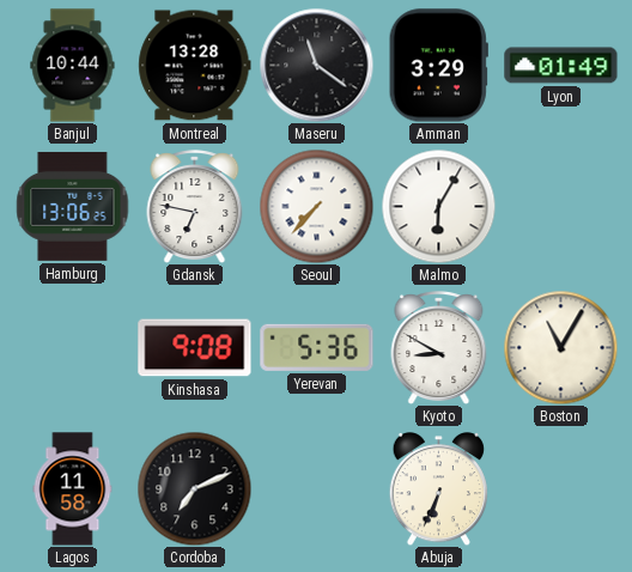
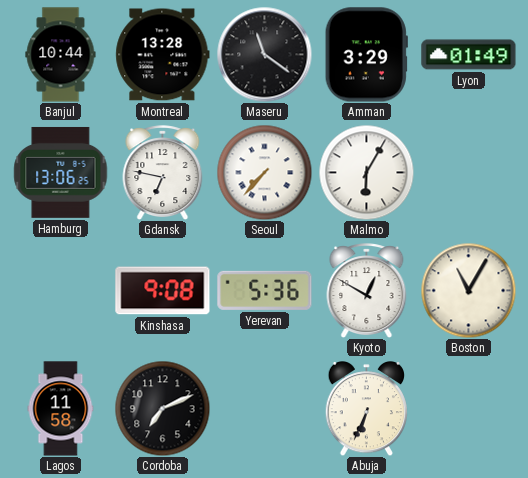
Kyoto: 8:50 -> 12:50 (367, 291)
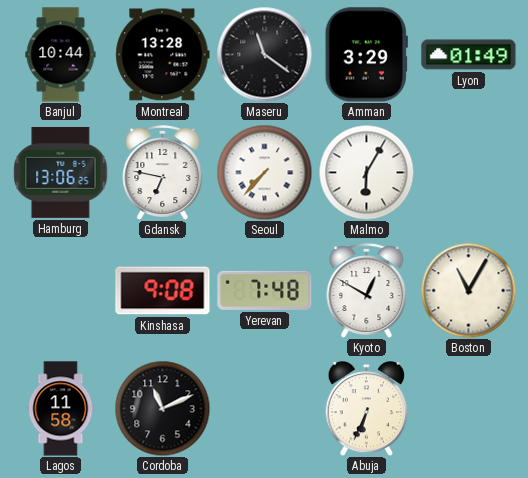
Yerevan: 5:36 -> 7:48 (265, 290)
Cordoba: 7:11 -> 11:11 (162, 408)
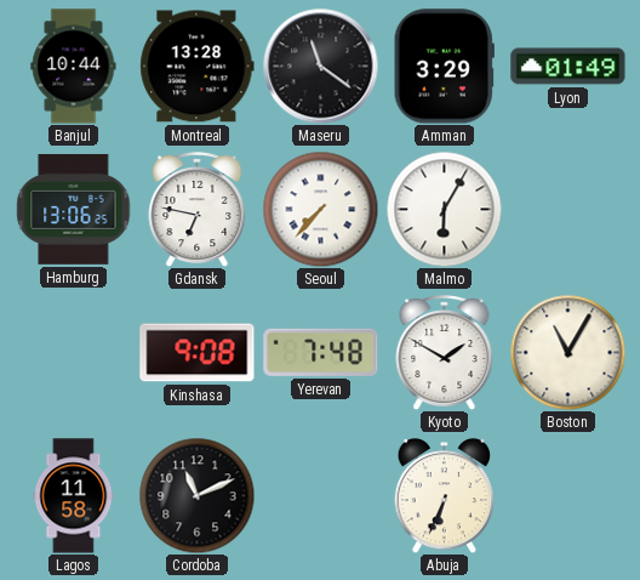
Kyoto: 12:50 -> 1:50 (445, 353)
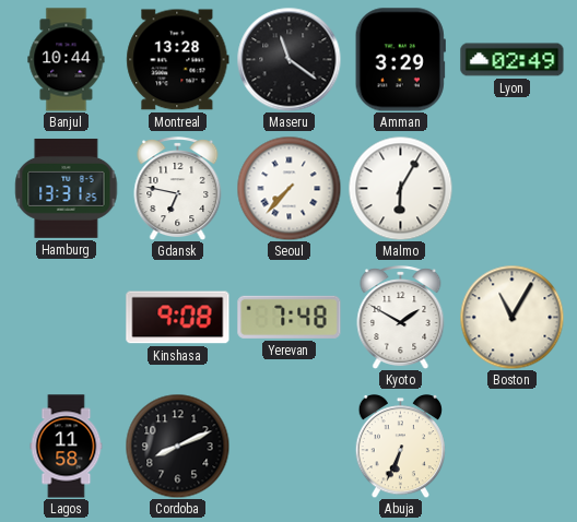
Lyon: 01:49 -> 02:49 (513, 60)
Hamburg: 13:06 -> 13:31 (67, 188)
Cordoba: 11:11 -> 8:11 (177, 446)
